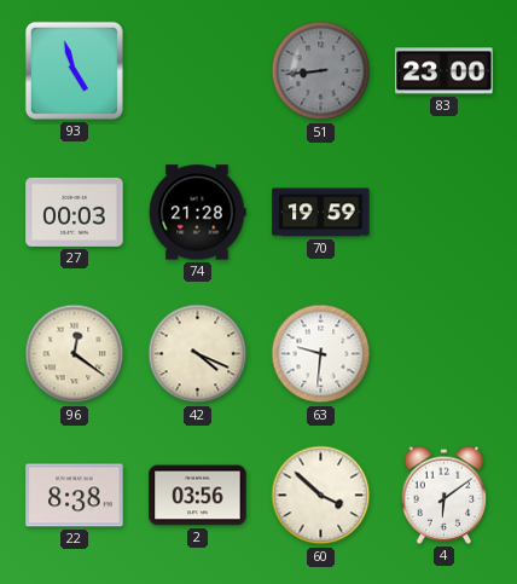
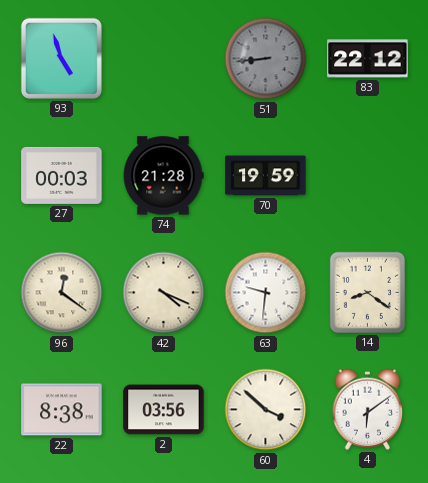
83: 23:00 -> 22:12 (368, 59)
14: none -> 8:21 (367, 292)
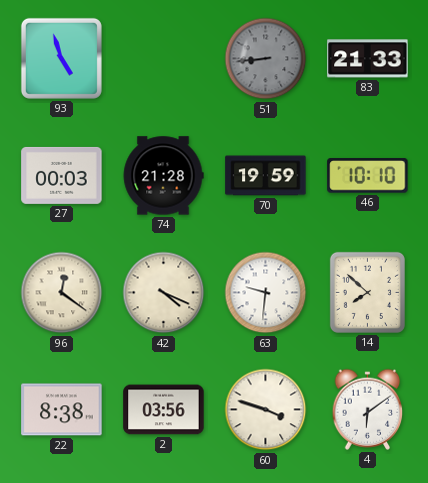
83: 22:12 -> 21:33 (368, 59)
46: none -> 10:10 (368, 176)
14: 8:21 -> 7:52 (367, 292)
60: 3:52 -> 3:48 (266, 410)
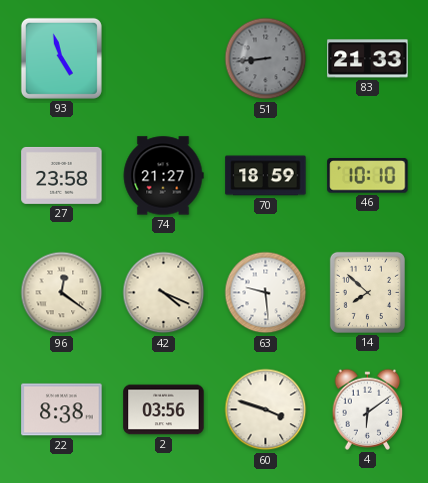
27: 00:03 -> 23:58 (62, 175)
74: 21:28 -> 21:27 (163, 176)
70: 19:59 -> 18:59 (266, 176)
63: 9:31 -> 9:29 (266, 293)
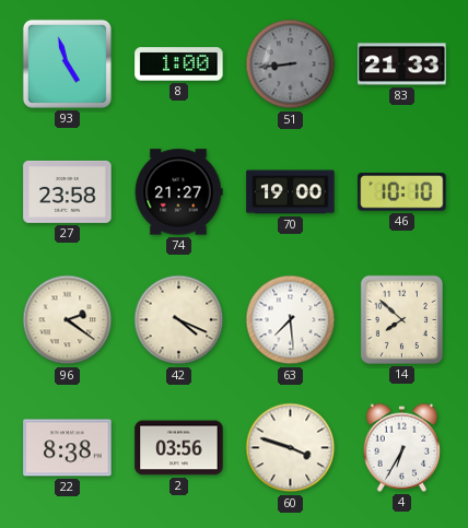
8: none -> 1:00 (179, 64)
70: 18:59 -> 19:00 (291, 192)
96: 12:21 -> 2:21 (68, 320)
63: 9:29 -> 7:29 (291, 320)
4: 6:09 -> 6:35 (402, 447)
